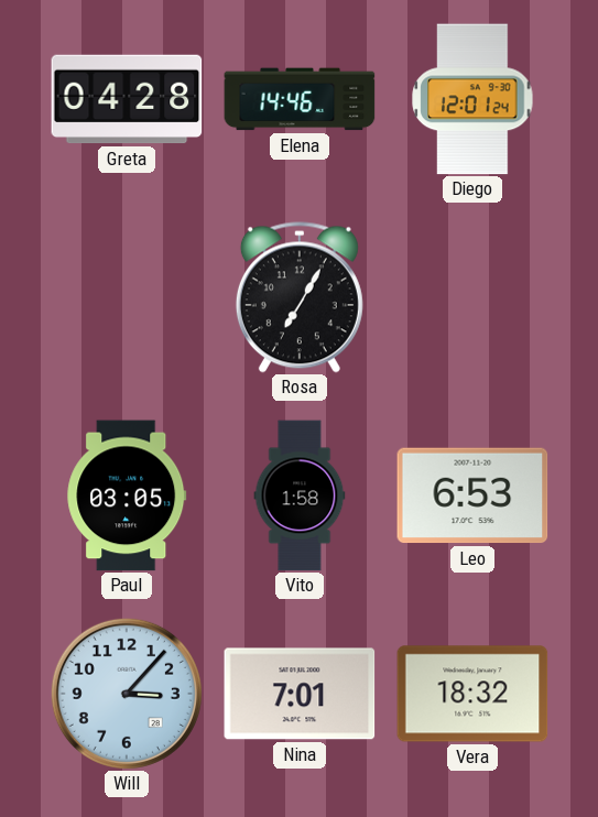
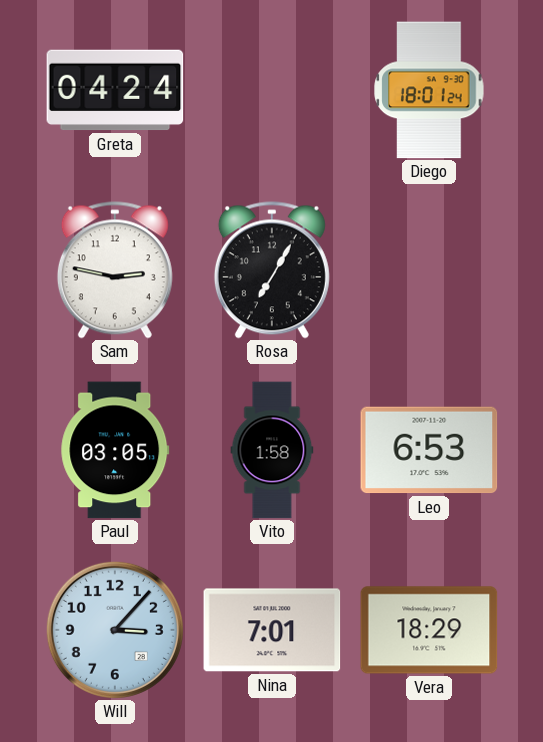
Greta: 04:28 -> 04:24 (115, 90)
Elena: 14:46 -> none (300, 99)
Diego: 12:01 -> 18:01 (429, 90)
Sam: none -> 2:47 (115, 270)
Vera: 18:32 -> 18:29 (429, 630)
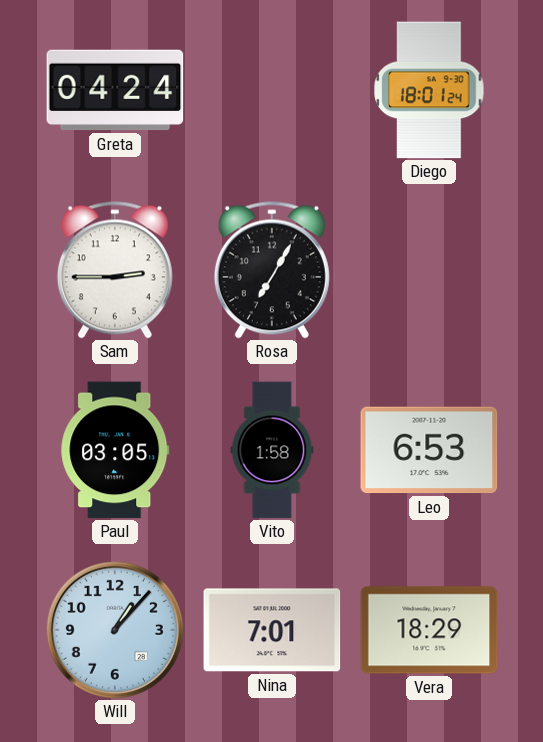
Sam: 2:47 -> 2:45 (115, 270)
Will: 3:07 -> 1:07 (115, 630)
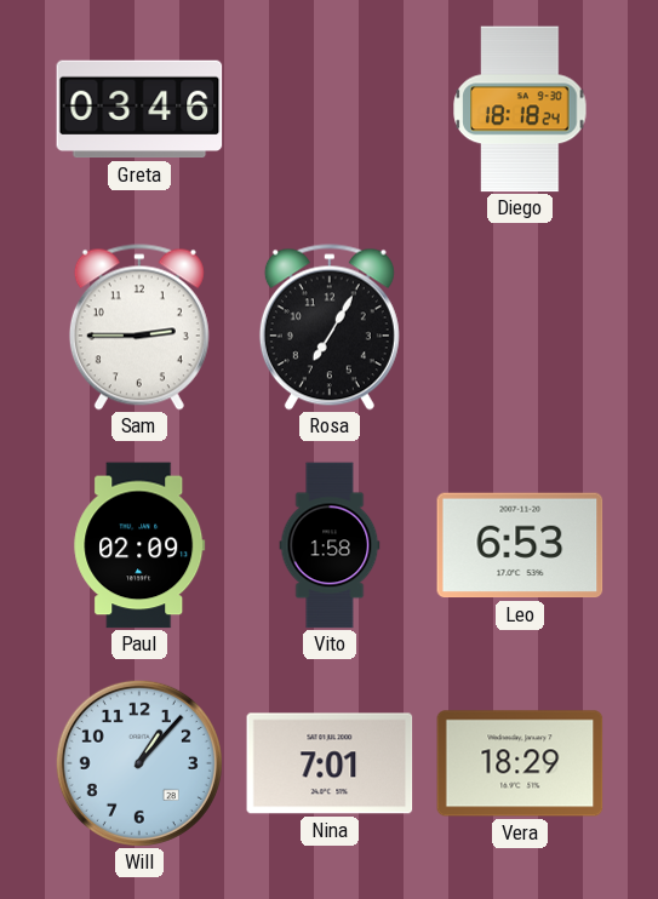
Greta: 04:24 -> 03:46 (139, 109)
Diego: 18:01 -> 18:18 (520, 109)
Paul: 03:05 -> 02:09 (139, 545)
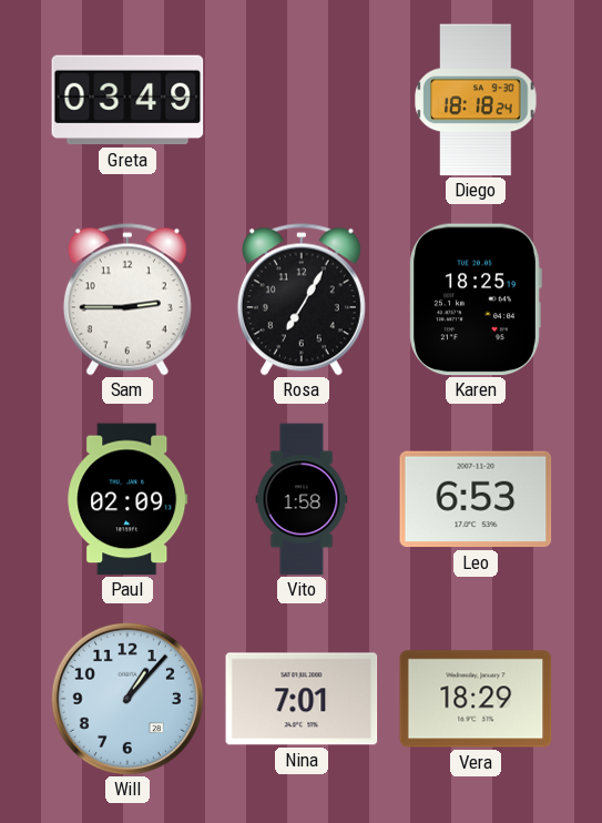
Greta: 03:46 -> 03:49 (127, 100)
Karen: none -> 18:25 (476, 299)
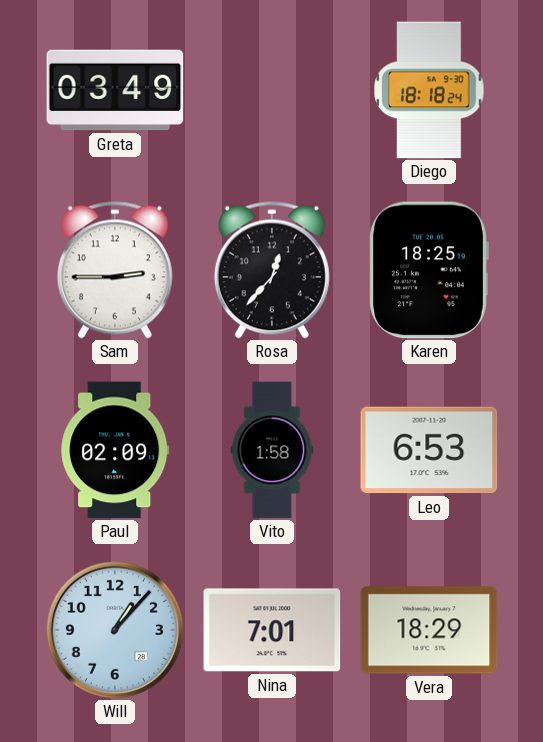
Rosa: 7:05 -> 12:37 (272, 270)
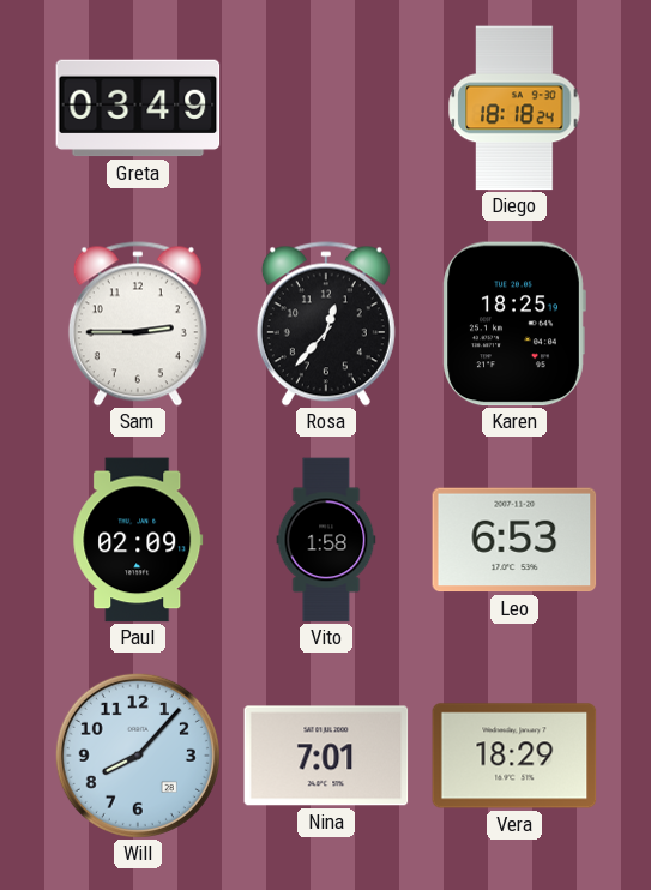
Will: 1:07 -> 8:07 (138, 756)
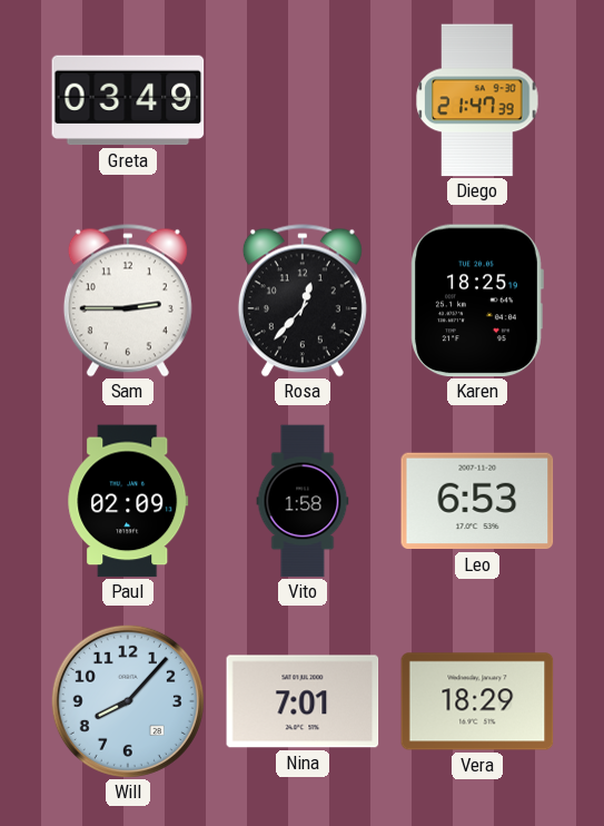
Diego: 18:18 -> 21:47 (477, 100)
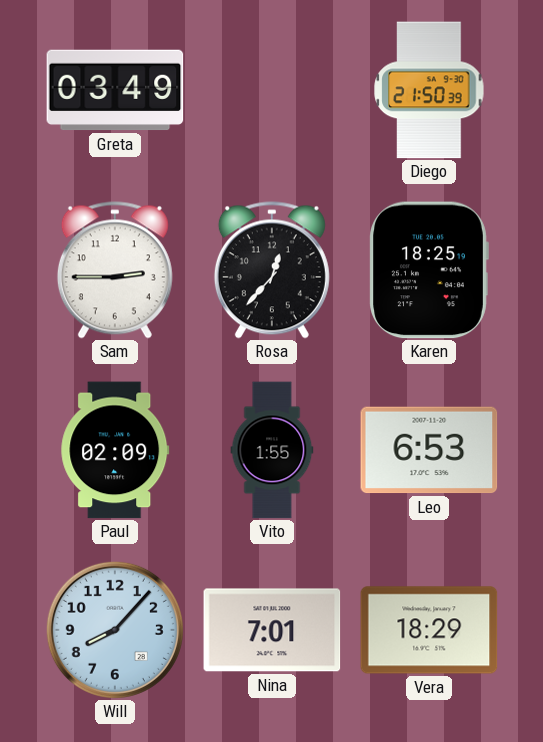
Diego: 21:47 -> 21:50 (429, 90)
Vito: 1:58 -> 1:55 (272, 450)
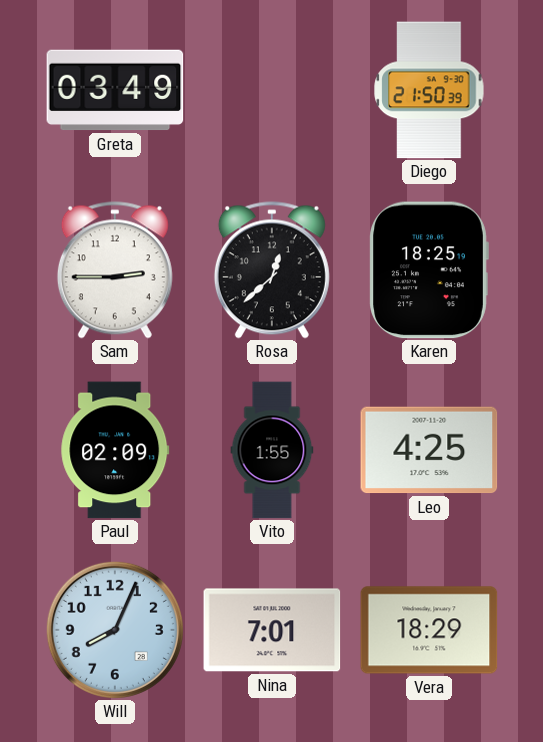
Rosa: 12:37 -> 12:38 (272, 270)
Leo: 6:53 -> 4:25 (429, 450)
Will: 8:07 -> 8:04 (115, 630)
